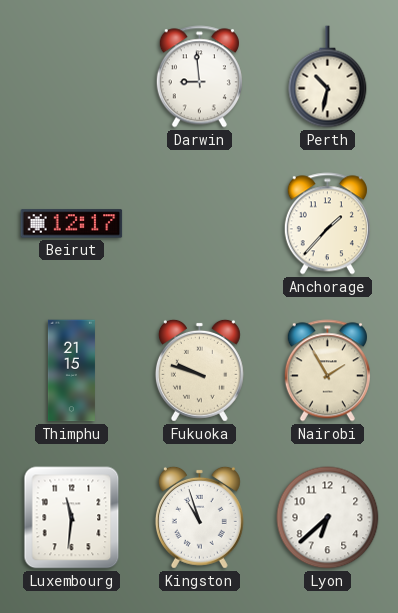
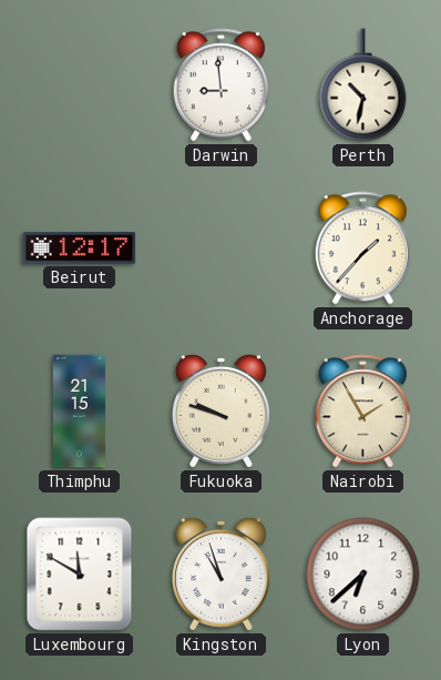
Luxembourg: 11:31 -> 11:50 (80, 575)
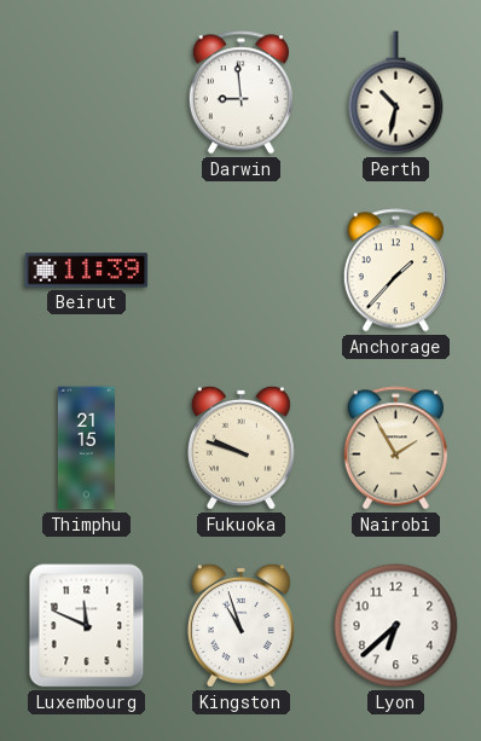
Beirut: 12:17 -> 11:39 (87, 271)
Luxembourg: 11:50 -> 11:49 (87, 626)
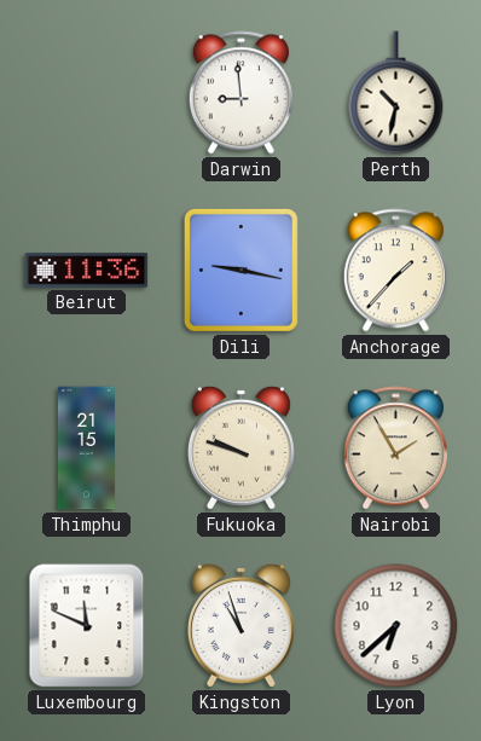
Beirut: 11:39 -> 11:36 (87, 271)
Dili: none -> 9:17 (240, 270)
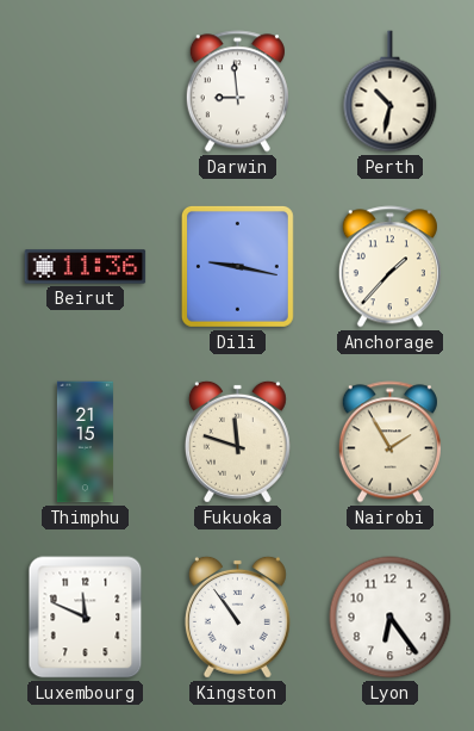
Fukuoka: 9:48 -> 11:48 (237, 441)
Kingston: 10:57 -> 10:54 (237, 617)
Lyon: 6:38 -> 6:24 (391, 618)
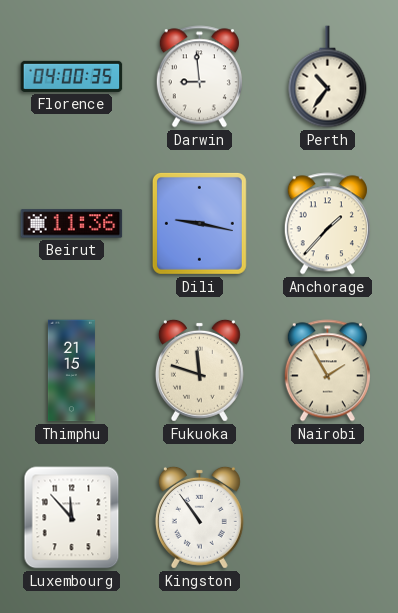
Florence: none -> 04:00 (72, 76)
Perth: 10:32 -> 10:36 (328, 77)
Luxembourg: 11:49 -> 11:53 (72, 518)
Lyon: 6:24 -> none (391, 618)
